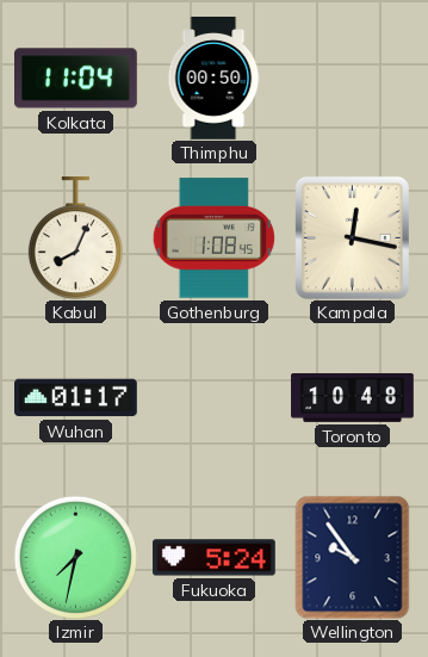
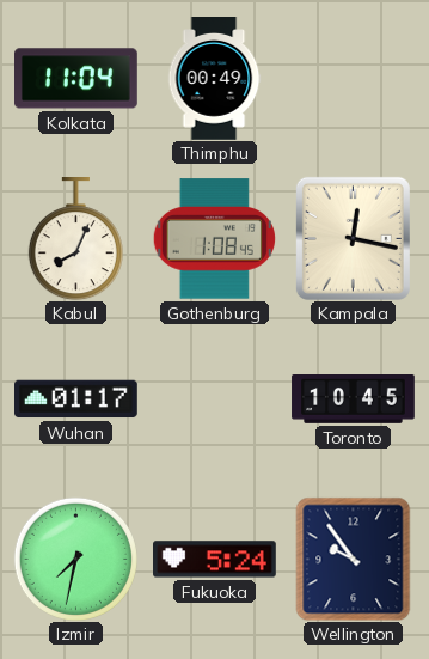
Thimphu: 00:50 -> 00:49 (214, 79)
Toronto: 10:48 -> 10:45 (354, 399)
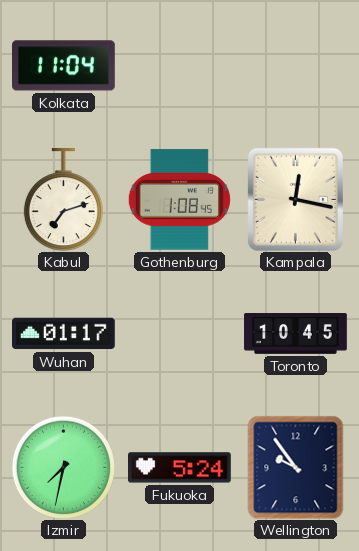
Thimphu: 00:49 -> none (214, 79)
Kabul: 8:04 -> 7:12 (63, 200)
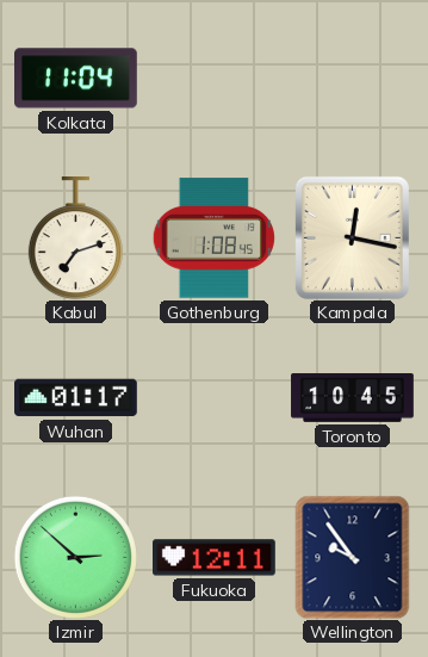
Izmir: 7:32 -> 2:52 (75, 557)
Fukuoka: 5:24 -> 12:11 (215, 558)
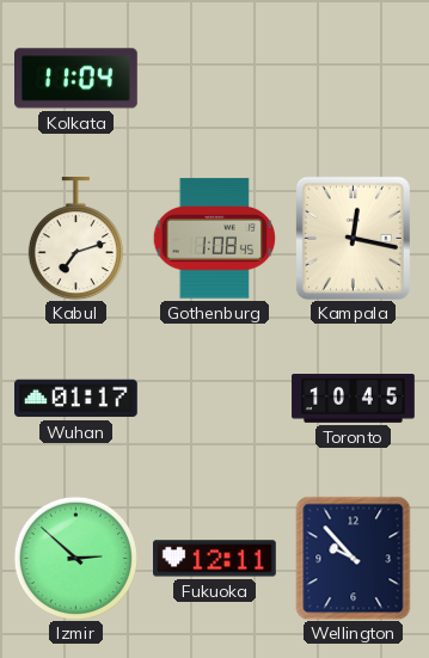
Wellington: 9:54 -> 9:53 (354, 558)
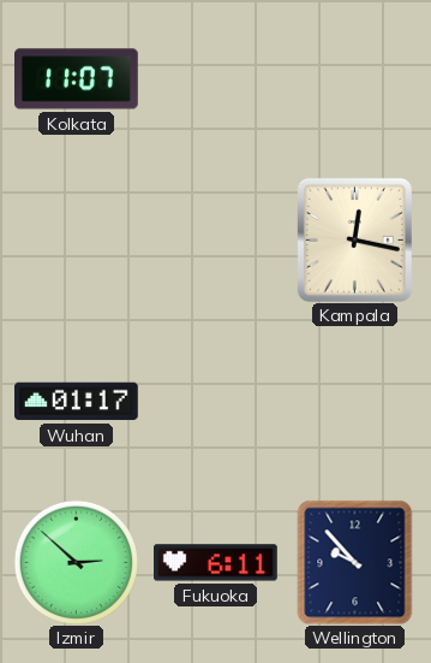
Kolkata: 11:04 -> 11:07 (77, 79)
Kabul: 7:12 -> none (75, 239)
Gothenburg: 1:08 -> none (214, 239)
Toronto: 10:45 -> none (354, 399)
Fukuoka: 12:11 -> 6:11 (216, 563)
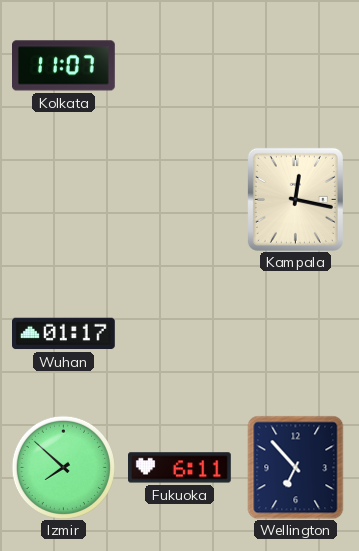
Izmir: 2:52 -> 7:52 (63, 467)
Wellington: 9:53 -> 6:53 (296, 467)
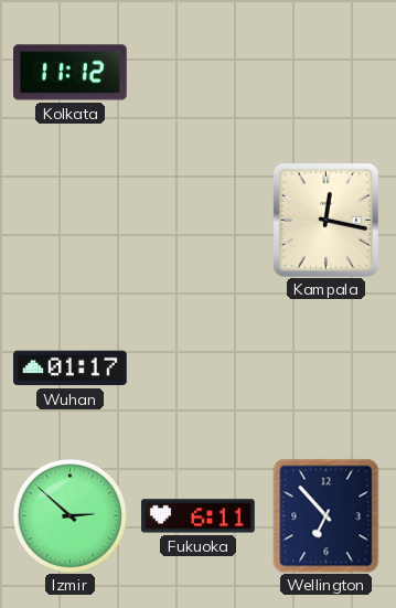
Kolkata: 11:07 -> 11:12 (71, 73)
Izmir: 7:52 -> 2:52 (69, 515)
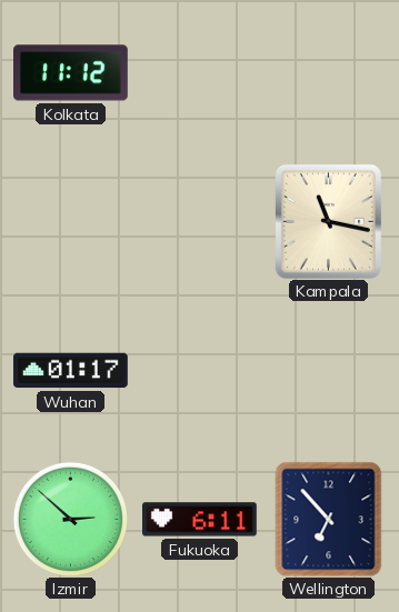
Kampala: 12:17 -> 11:17 (328, 221)
